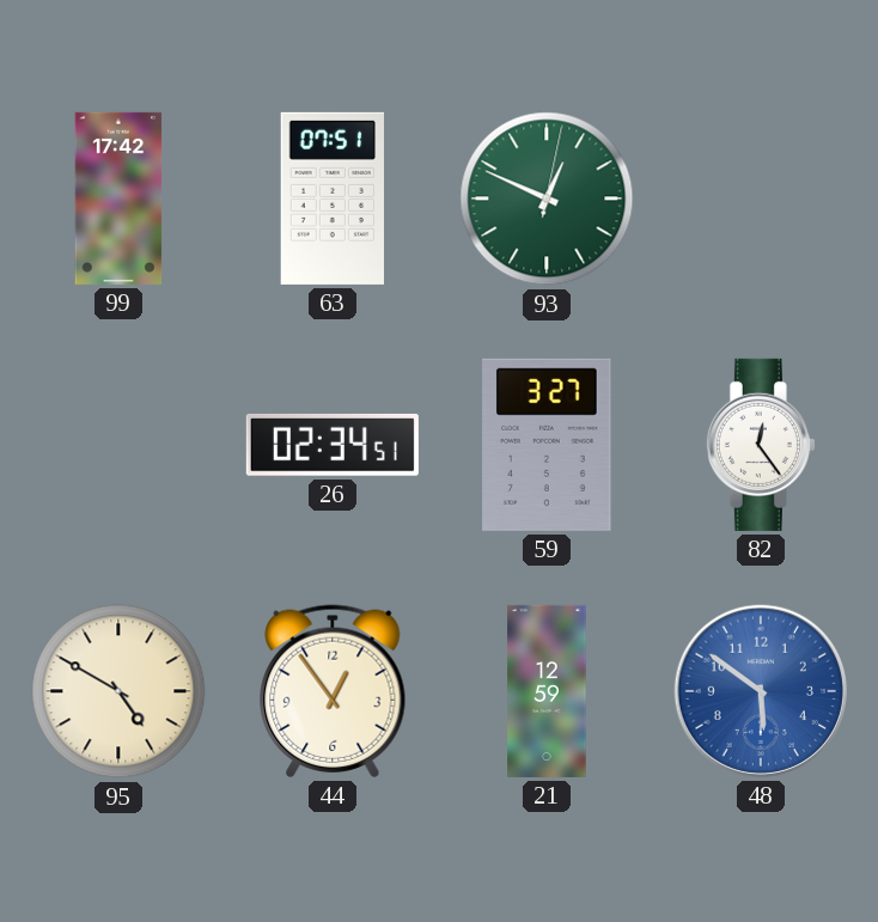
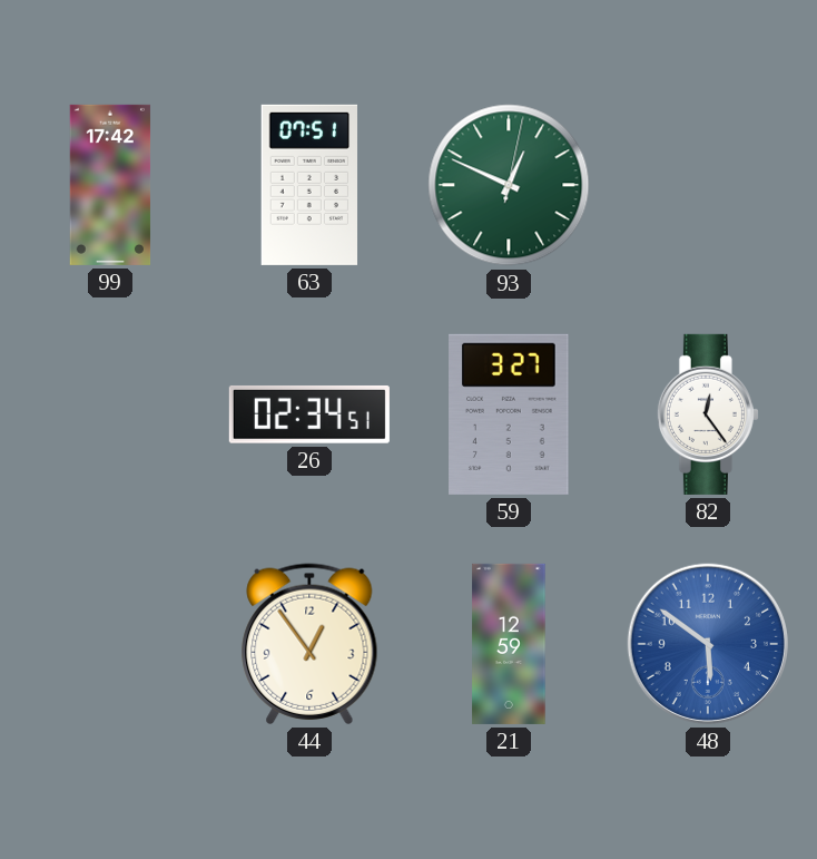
95: 4:50 -> none (118, 691)
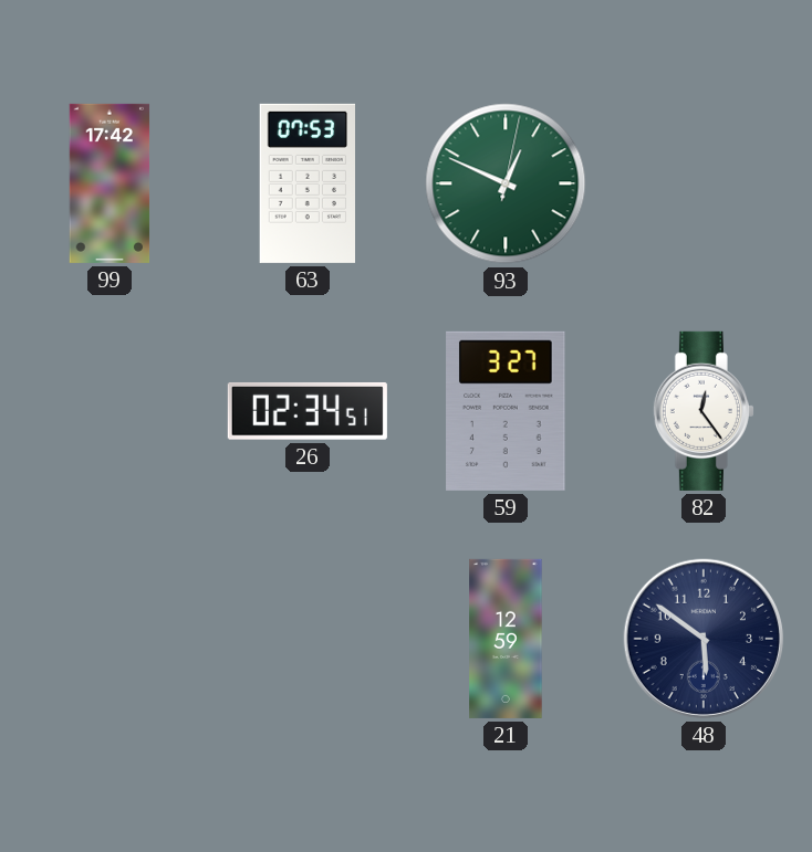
63: 07:51 -> 07:53 (306, 183)
44: 12:54 -> none (309, 644)
48 dial: blue -> navy (704, 639)
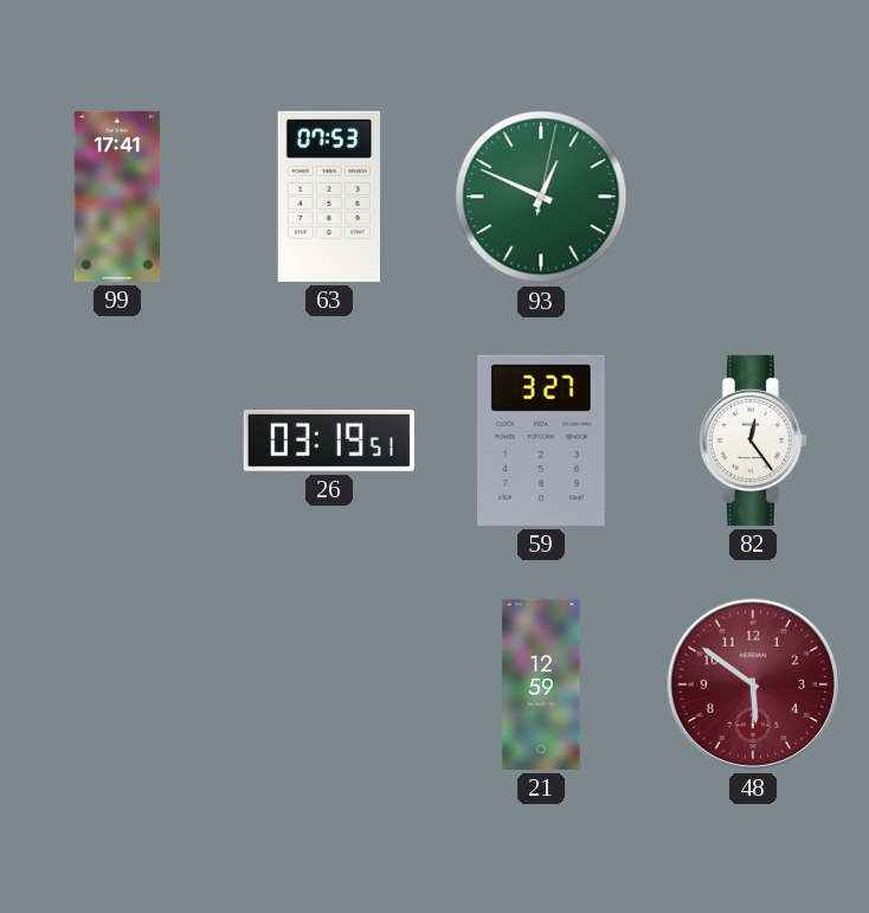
99: 17:42 -> 17:41 (117, 197)
26: 02:34 -> 03:19 (329, 441)
48 dial: navy -> burgundy (753, 684)
